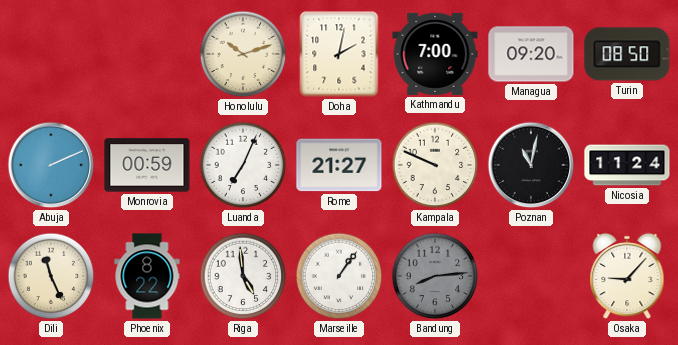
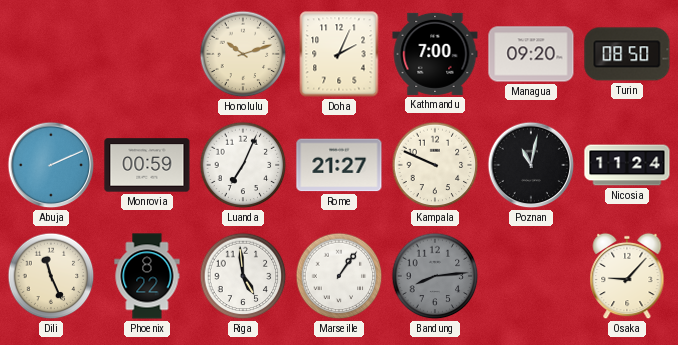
Doha: 2:02 -> 2:04 (339, 54)
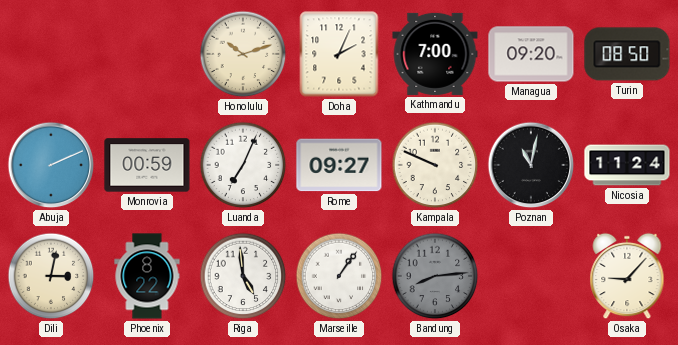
Rome: 21:27 -> 09:27 (339, 165)
Dili: 11:26 -> 3:02 (51, 276)
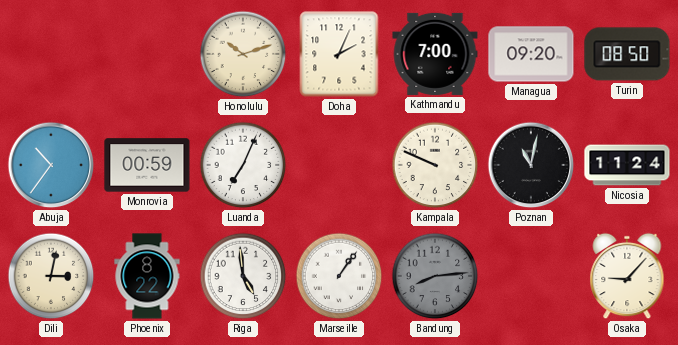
Abuja: 2:11 -> 10:36 (51, 165)
Rome: 09:27 -> none (339, 165)
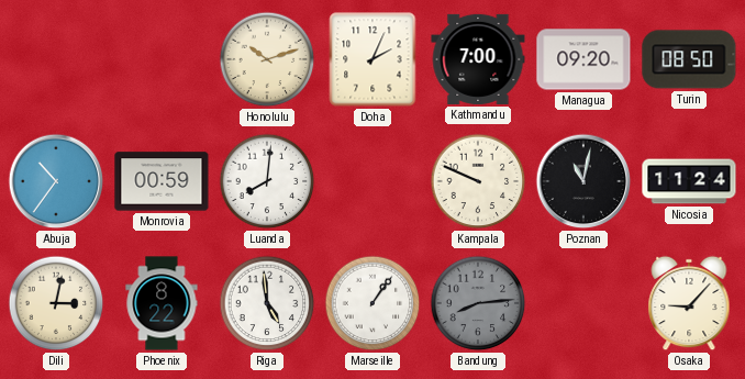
Luanda: 7:04 -> 8:01 (267, 181)
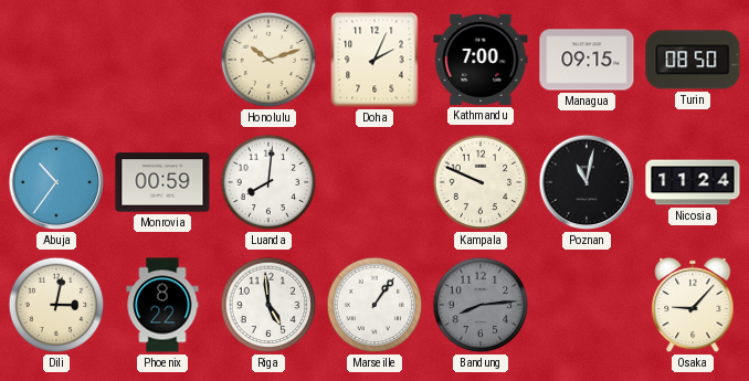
Managua: 09:20 -> 09:15 (587, 60)
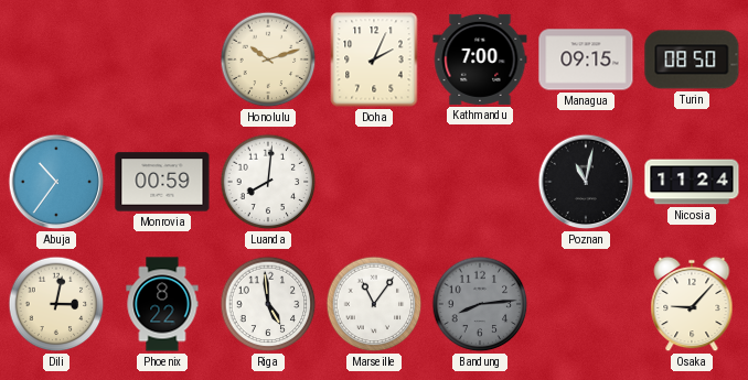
Kampala: 9:49 -> none (481, 182)
Marseille: 1:06 -> 11:06 (374, 304)
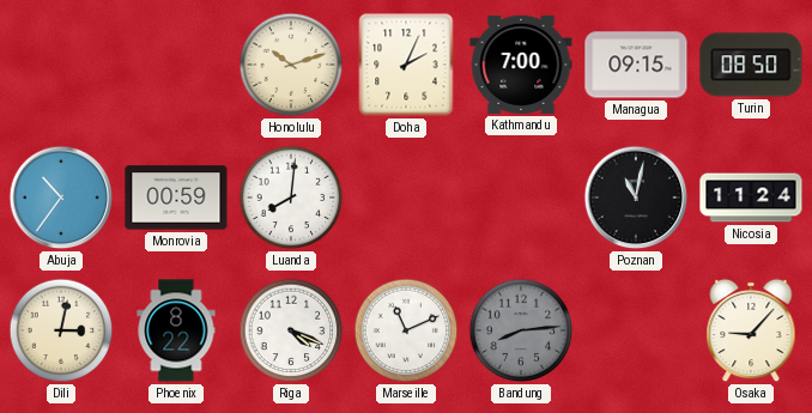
Riga: 4:59 -> 4:19 (291, 330)
Marseille: 11:06 -> 11:11 (406, 330)
